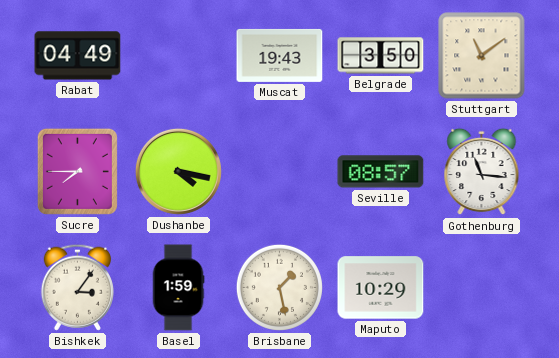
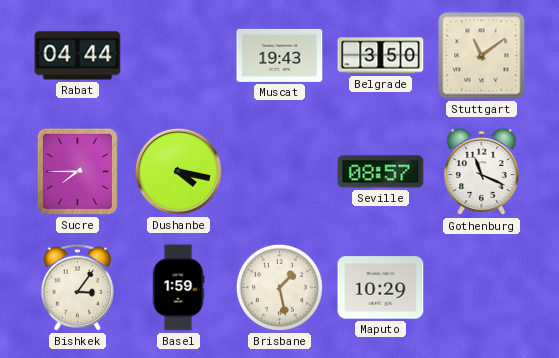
Rabat: 04:49 -> 04:44 (78, 56)
Gothenburg: 11:16 -> 11:19 (482, 172)
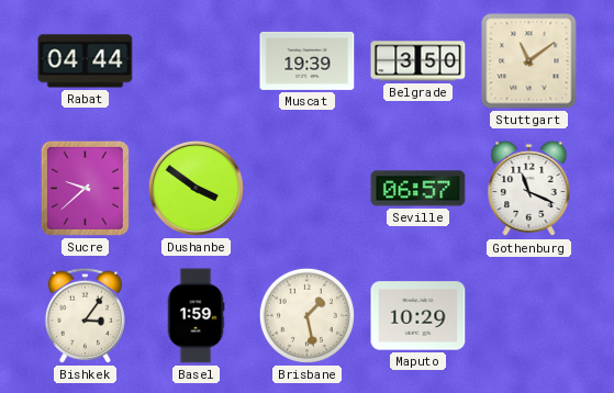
Muscat: 19:43 -> 19:39 (308, 60)
Sucre: 7:45 -> 9:38 (85, 188)
Dushanbe: 4:17 -> 3:51 (196, 188)
Seville: 08:57 -> 06:57 (418, 189)
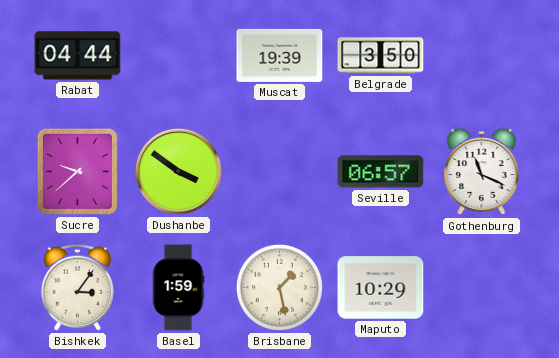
Stuttgart: 11:09 -> none (529, 61)
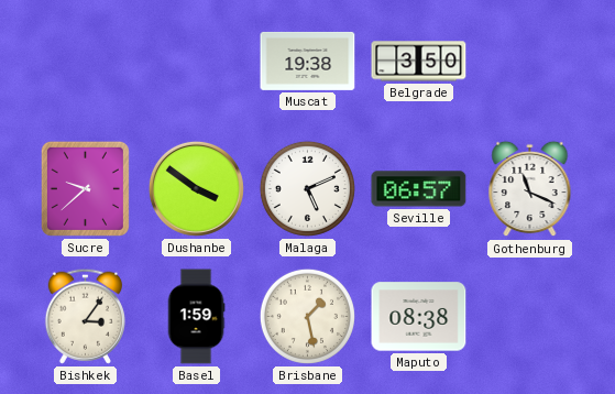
Rabat: 04:44 -> none (78, 56)
Muscat: 19:39 -> 19:38 (308, 61)
Malaga: none -> 5:11 (307, 188)
Maputo: 10:29 -> 08:38 (419, 317)
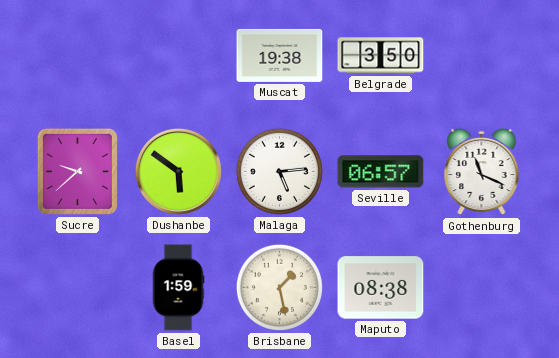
Dushanbe: 3:51 -> 5:51 (178, 171)
Malaga: 5:11 -> 5:14 (279, 171)
Bishkek: 3:06 -> none (85, 316)
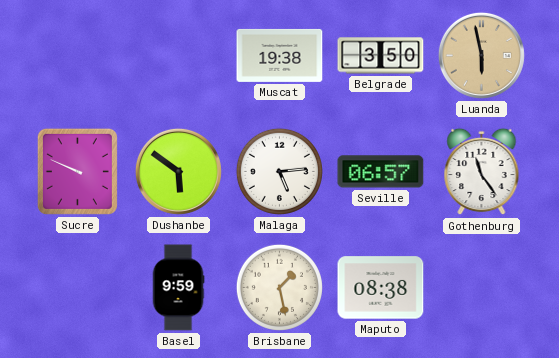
Luanda: none -> 5:58 (481, 55)
Sucre: 9:38 -> 9:49 (77, 171)
Gothenburg: 11:19 -> 11:24 (482, 172)
Basel: 1:59 -> 9:59 (178, 288)
